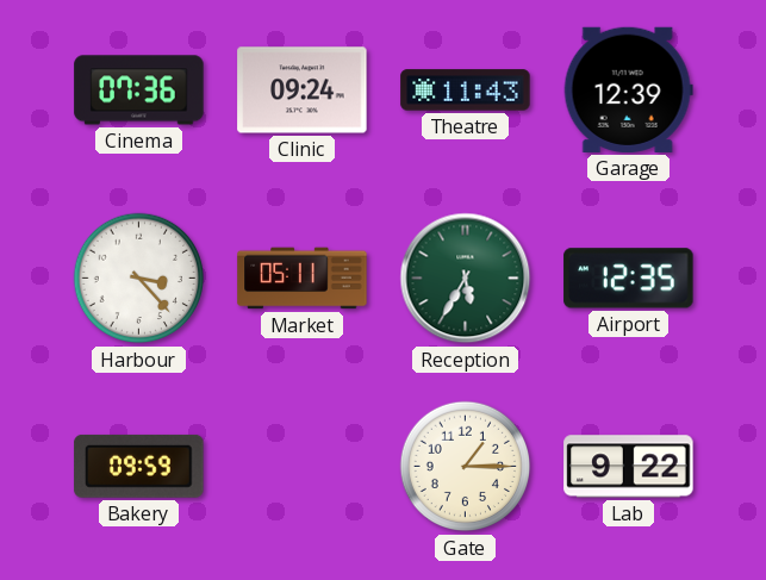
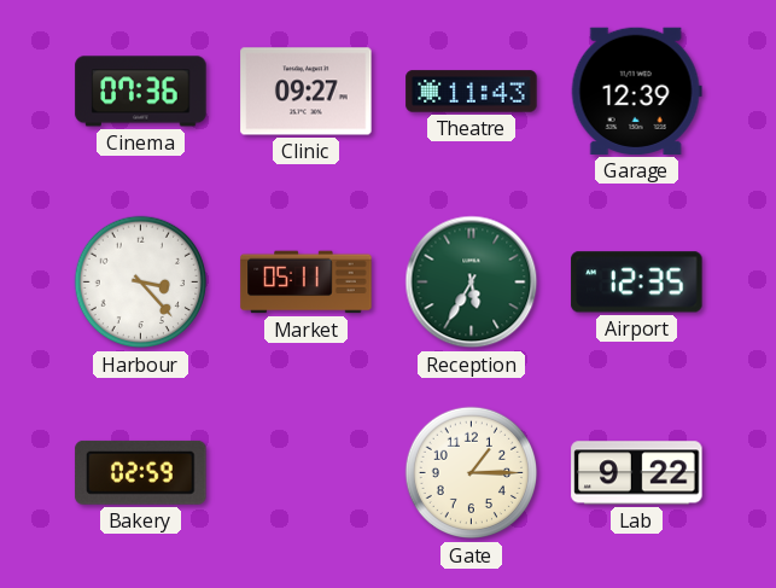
Clinic: 09:24 -> 09:27 (307, 92)
Bakery: 09:59 -> 02:59 (141, 472)
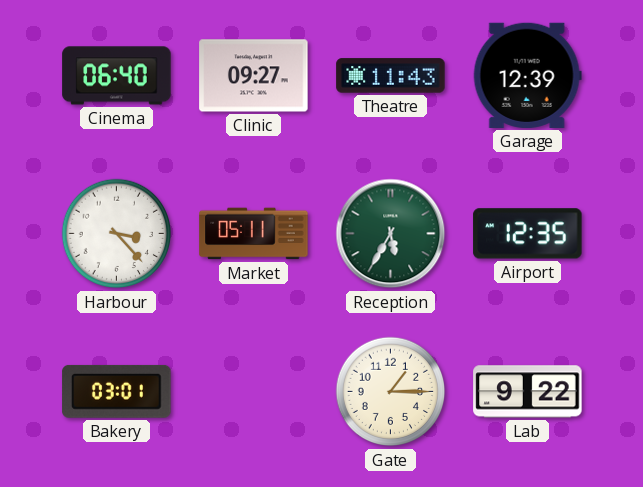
Cinema: 07:36 -> 06:40 (117, 76)
Bakery: 02:59 -> 03:01 (117, 391)
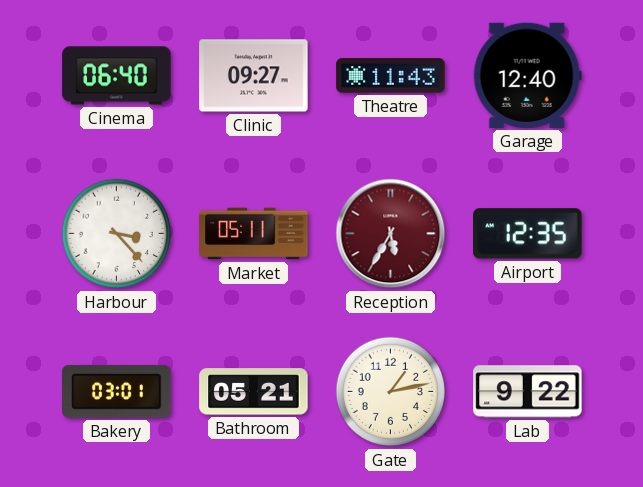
Garage: 12:39 -> 12:40 (527, 75)
Reception dial: green -> burgundy (391, 234)
Bathroom: none -> 05:21 (254, 392)
Gate: 1:15 -> 1:13 (391, 392)
